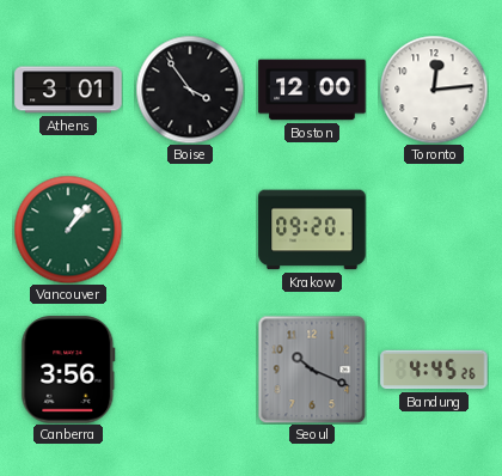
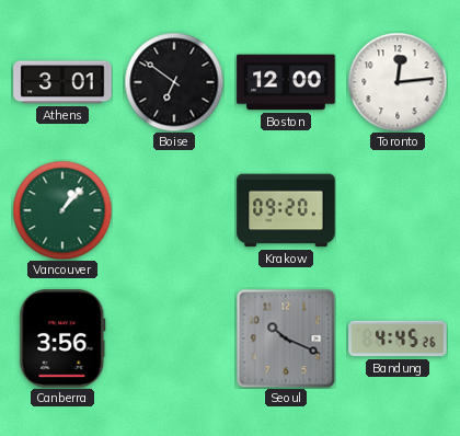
Boise: 3:54 -> 6:51 (174, 82)
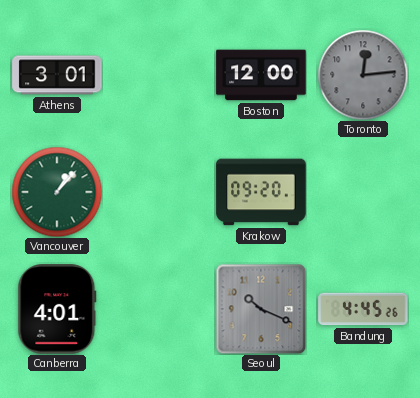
Boise: 6:51 -> none (174, 82)
Toronto dial: white -> grey (363, 75)
Canberra: 3:56 -> 4:01 (57, 309)
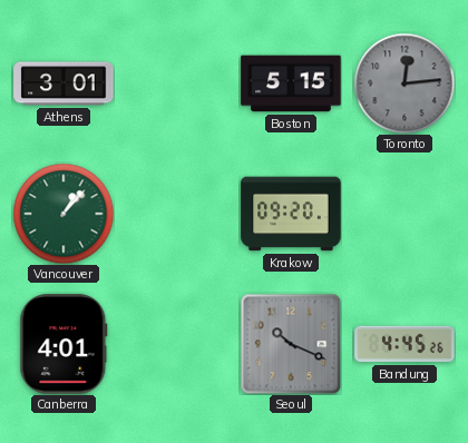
Boston: 12:00 -> 5:15 (291, 83)
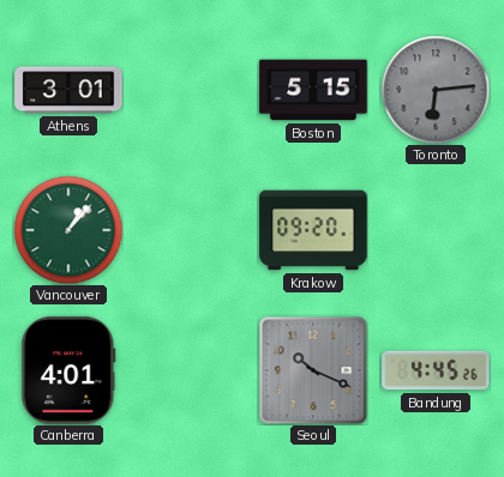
Toronto: 12:14 -> 6:14 (436, 90)
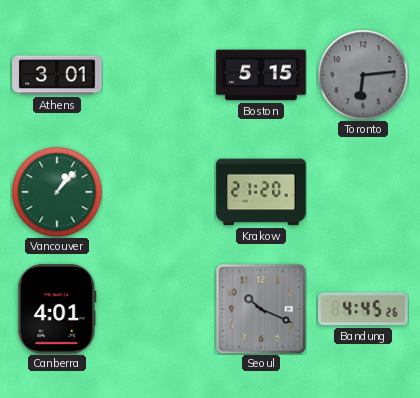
Krakow: 09:20 -> 21:20 (261, 192)
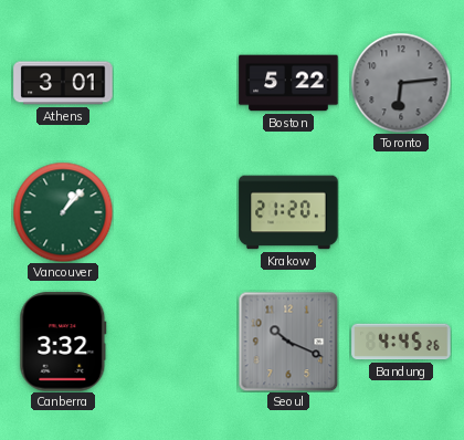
Boston: 5:15 -> 5:22 (288, 83)
Canberra: 4:01 -> 3:32 (63, 342)
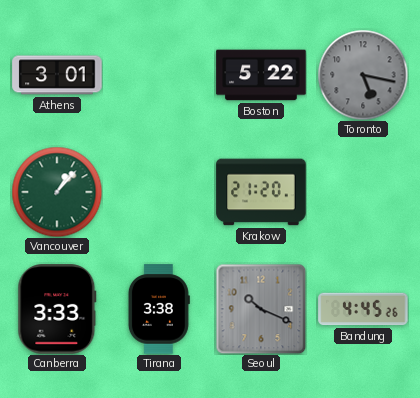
Toronto: 6:14 -> 5:17 (363, 75)
Canberra: 3:32 -> 3:33 (57, 309)
Tirana: none -> 3:38 (159, 309)
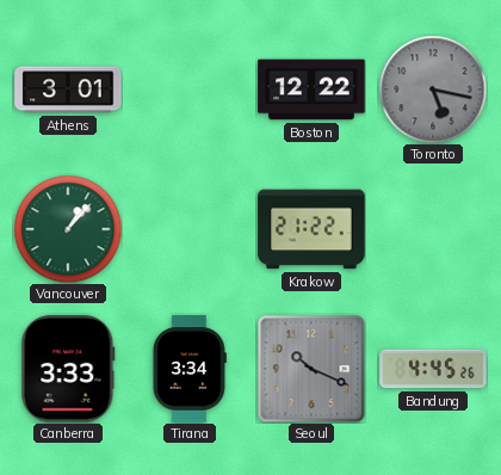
Boston: 5:22 -> 12:22 (311, 90)
Krakow: 21:20 -> 21:22 (311, 229)
Tirana: 3:38 -> 3:34 (190, 369)
